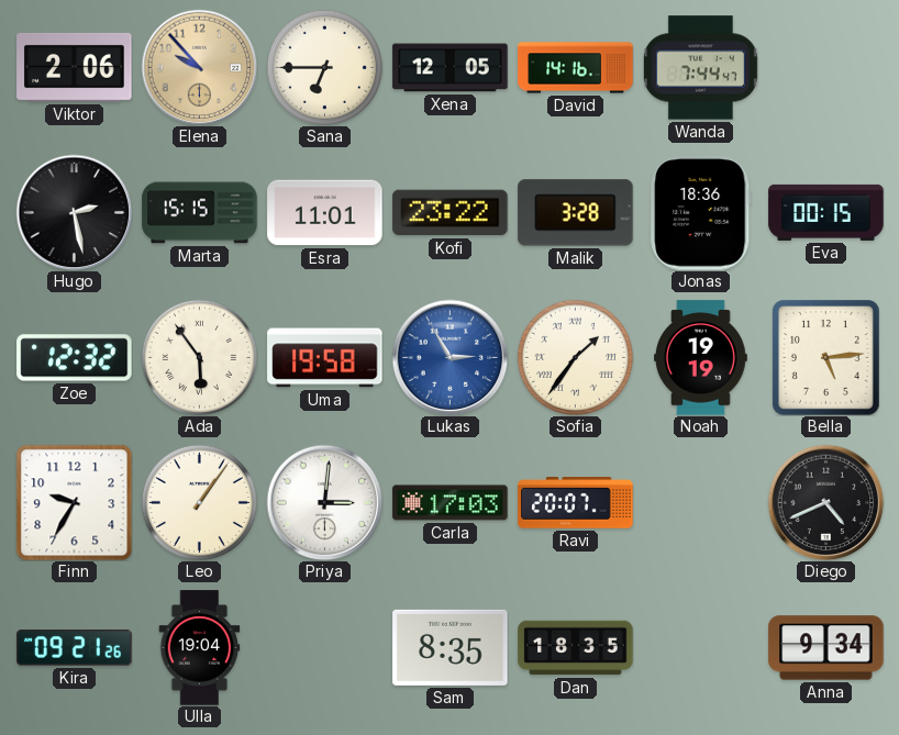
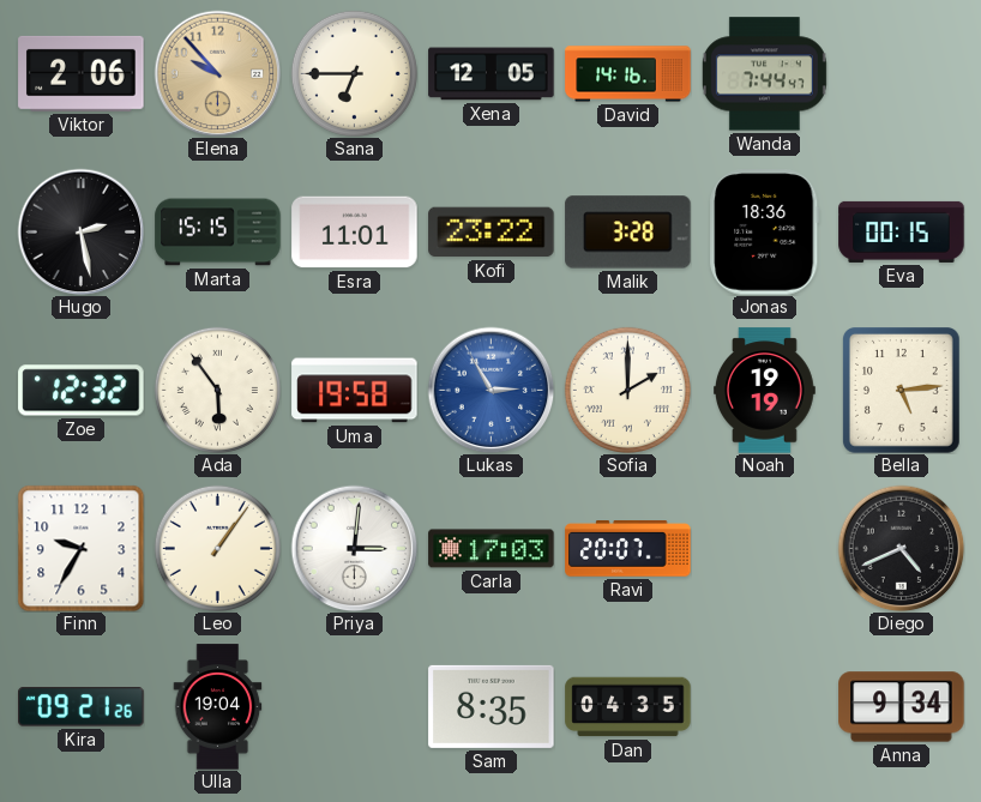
Sofia: 1:36 -> 2:00 (627, 390)
Dan: 18:35 -> 04:35 (628, 707)
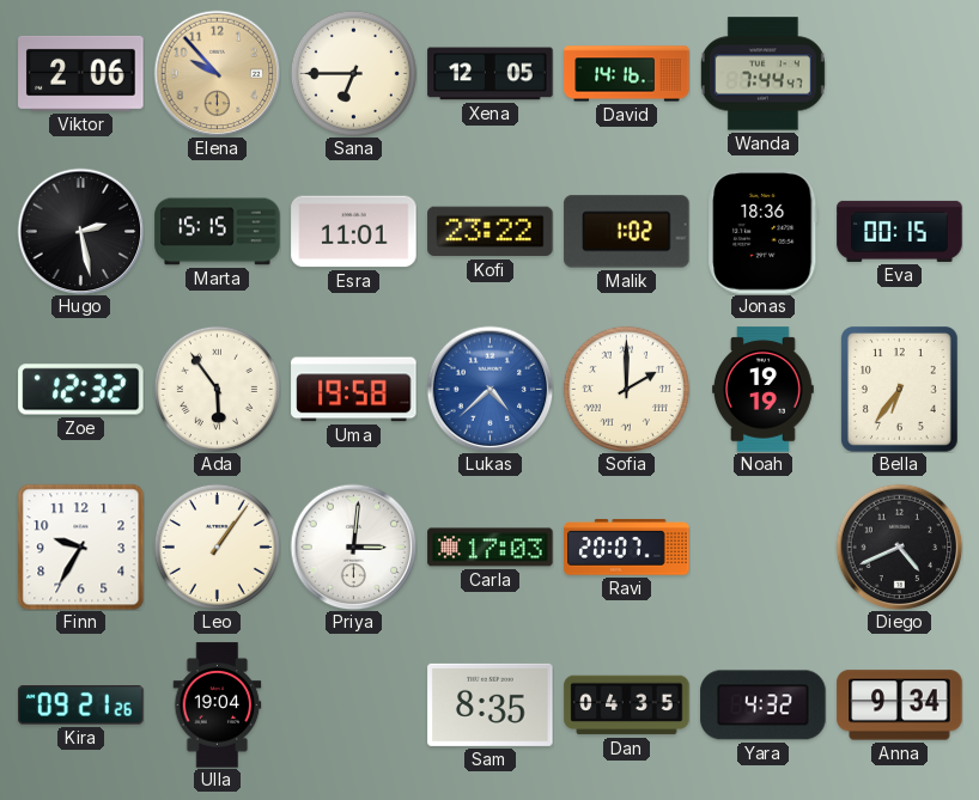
Malik: 3:28 -> 1:02 (627, 232)
Lukas: 2:55 -> 4:38 (489, 389)
Bella: 5:14 -> 6:36 (900, 390)
Yara: none -> 4:32 (764, 706)
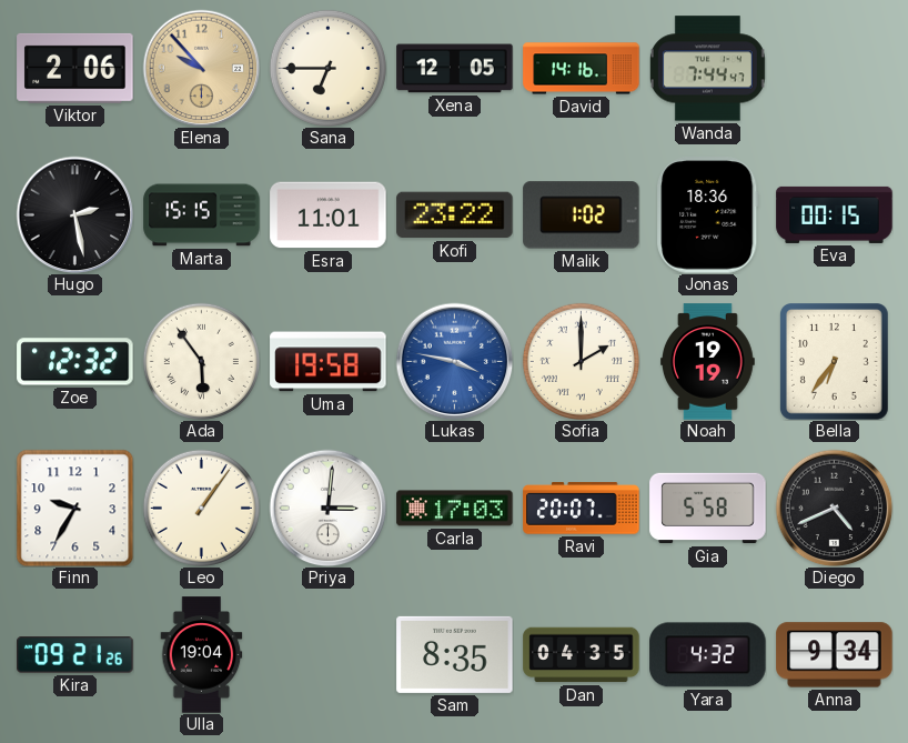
Lukas: 4:38 -> 3:47 (454, 361)
Gia: none -> 5:58 (708, 509)
